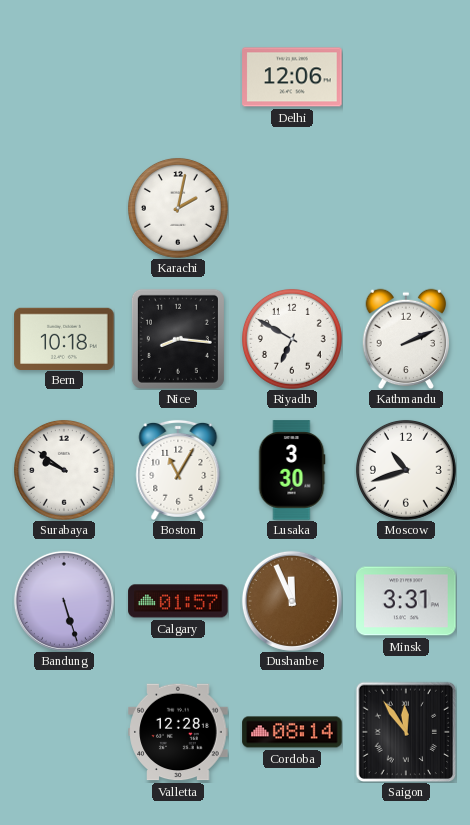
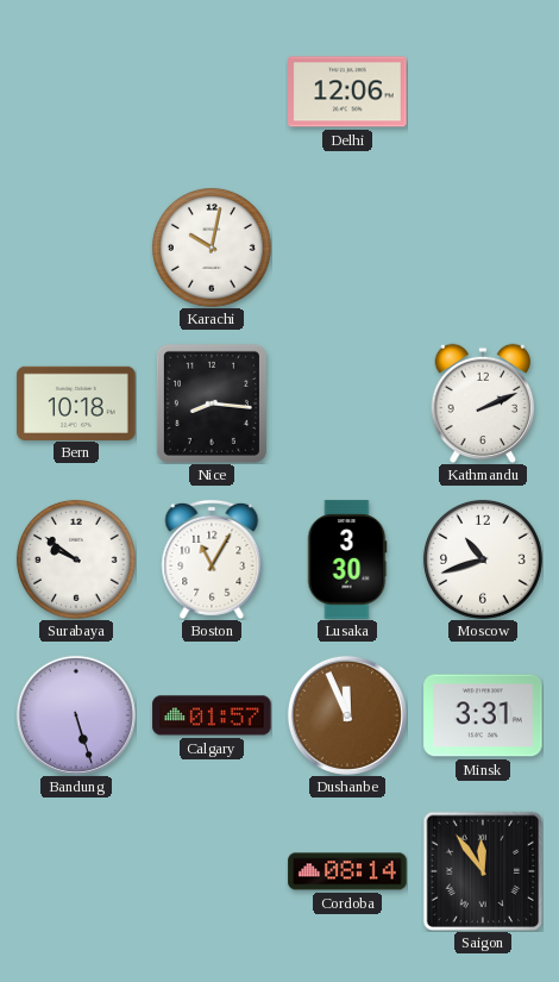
Karachi: 2:02 -> 10:02 (212, 248)
Riyadh: 6:50 -> none (292, 339)
Valletta: 12:28 -> none (178, 732)
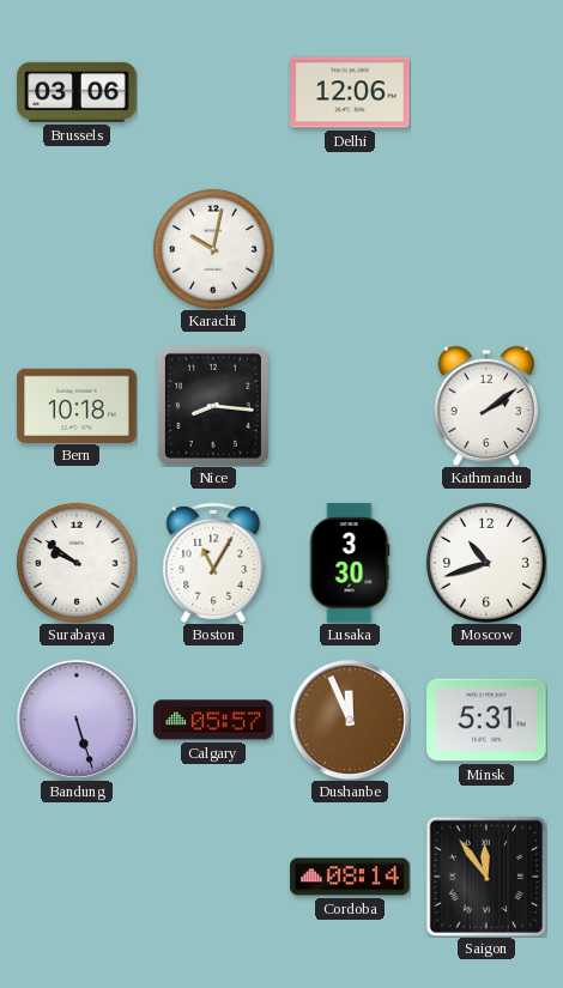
Brussels: none -> 03:06 (77, 92)
Kathmandu: 2:11 -> 2:09 (486, 406)
Calgary: 01:57 -> 05:57 (213, 720)
Minsk: 3:31 -> 5:31 (486, 720)
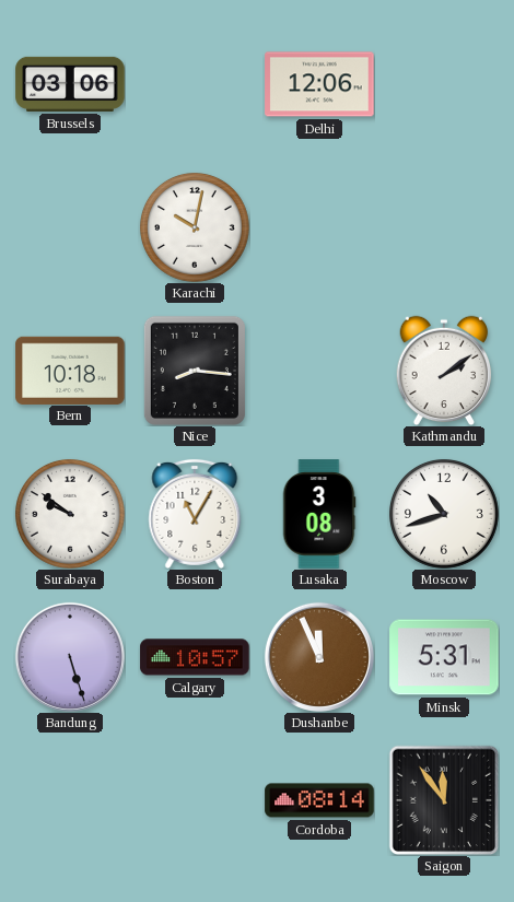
Lusaka: 3:30 -> 3:08 (319, 514)
Calgary: 05:57 -> 10:57 (195, 657)
